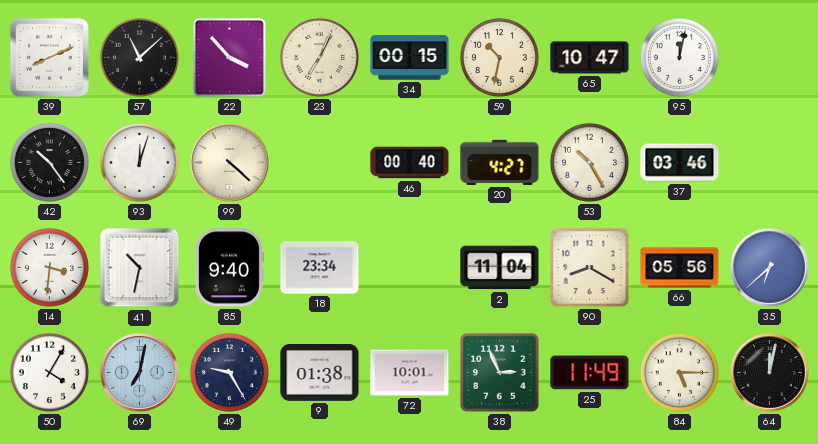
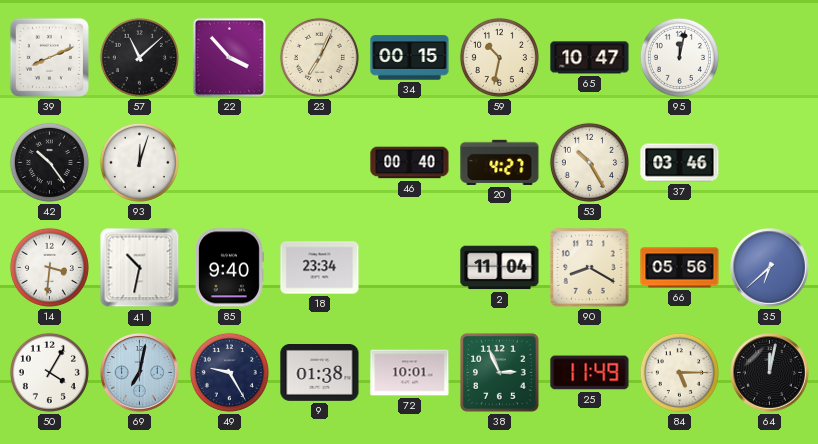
99: 4:22 -> none (230, 163)
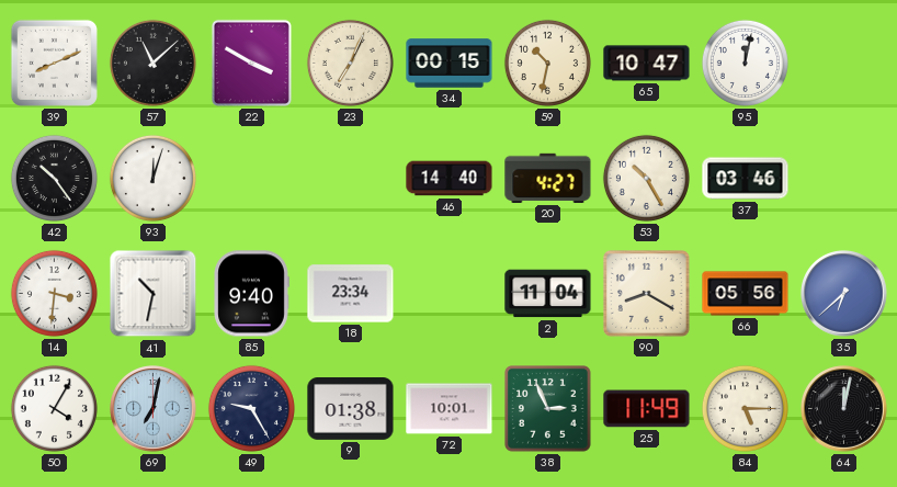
22: 3:53 -> 3:50 (251, 63)
46: 00:40 -> 14:40 (450, 179)
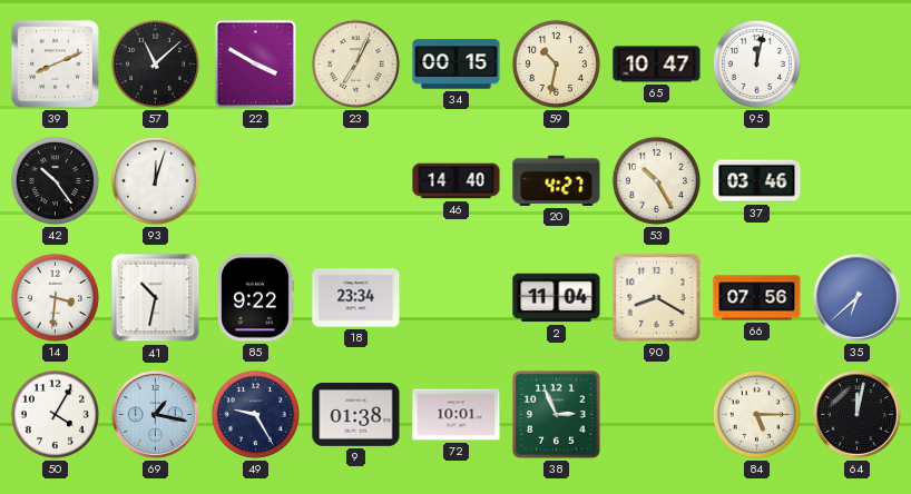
85: 9:40 -> 9:22 (255, 298)
66: 05:56 -> 07:56 (757, 298)
69: 7:02 -> 1:17 (156, 415)
25: 11:49 -> none (647, 409)
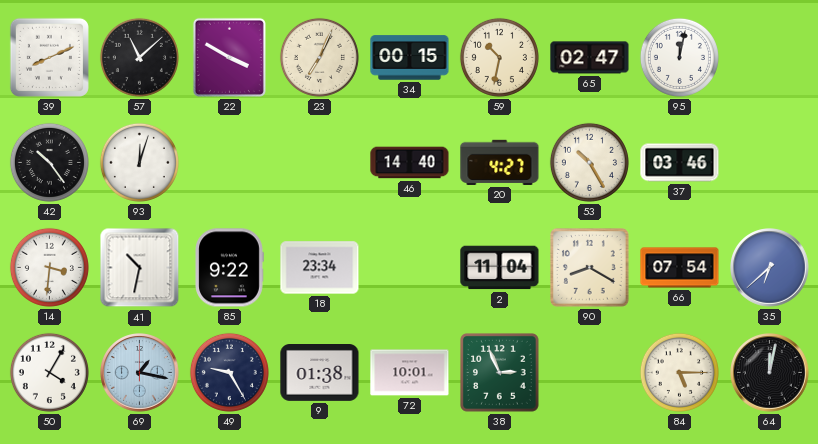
65: 10:47 -> 02:47 (590, 58)
66: 07:56 -> 07:54 (680, 268)
